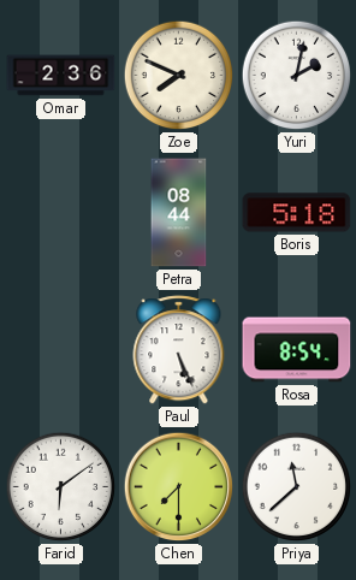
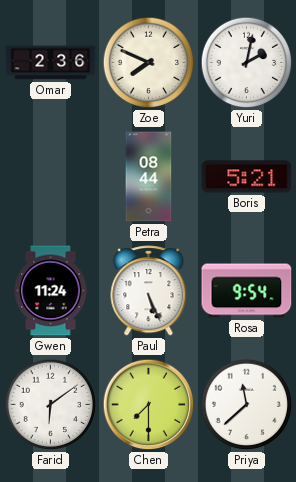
Boris: 5:18 -> 5:21 (247, 177)
Gwen: none -> 11:24 (51, 291)
Rosa: 8:54 -> 9:54 (247, 291)
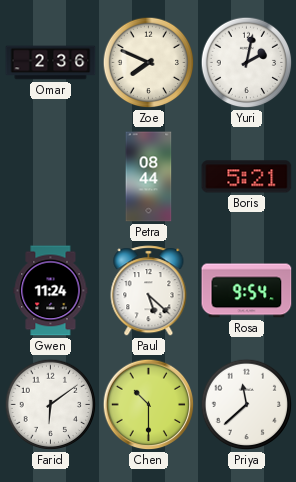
Paul: 5:26 -> 5:22 (149, 291)
Chen: 7:30 -> 10:30 (149, 405)
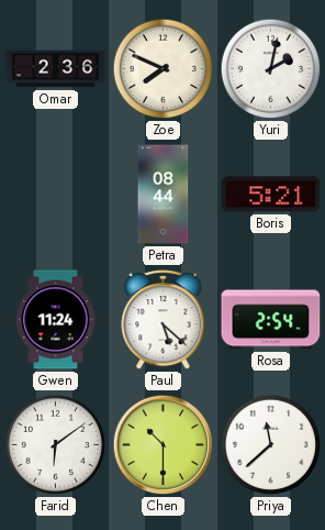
Rosa: 9:54 -> 2:54 (271, 320)
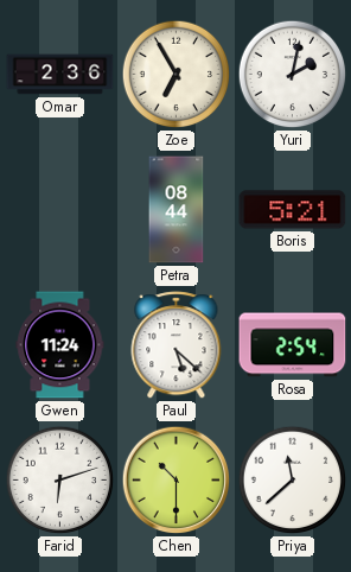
Zoe: 7:49 -> 6:55 (177, 75)
Farid: 6:09 -> 6:12 (60, 481)
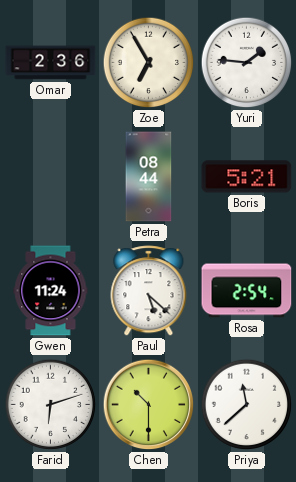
Yuri: 2:02 -> 1:46 (247, 63)
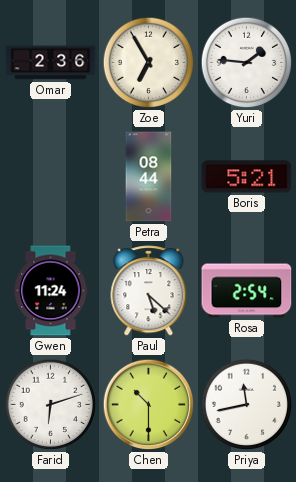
Priya: 11:38 -> 11:43 (247, 405)
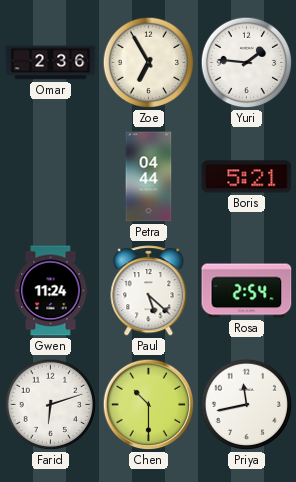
Petra: 08:44 -> 04:44 (149, 177)
